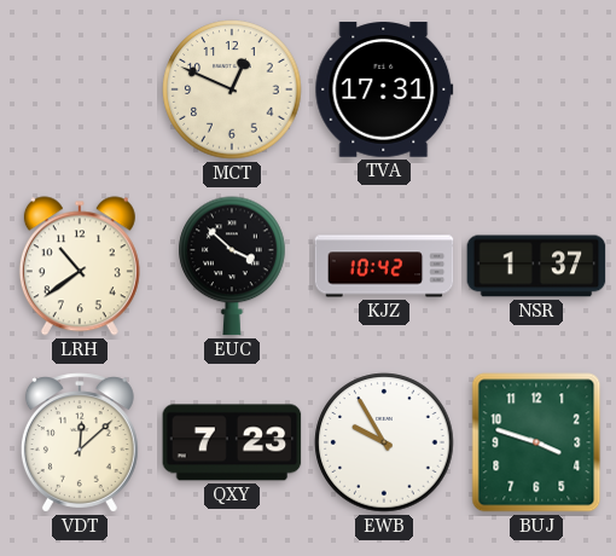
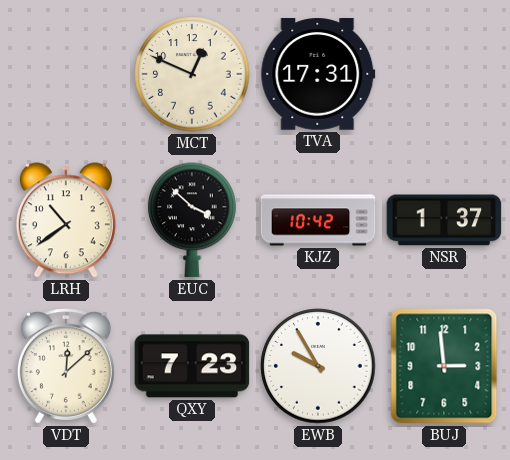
BUJ: 3:48 -> 2:59 (444, 366)
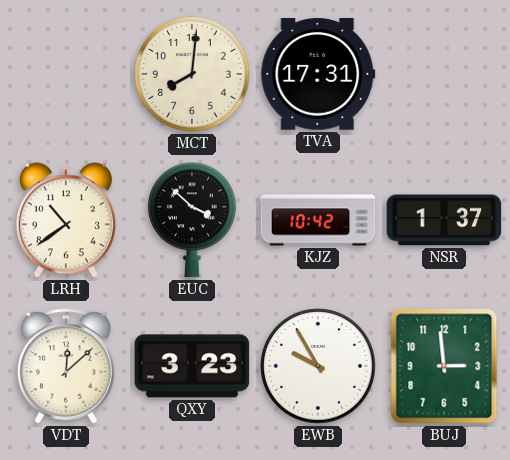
MCT: 12:49 -> 8:01 (192, 74)
QXY: 7:23 -> 3:23 (192, 366)
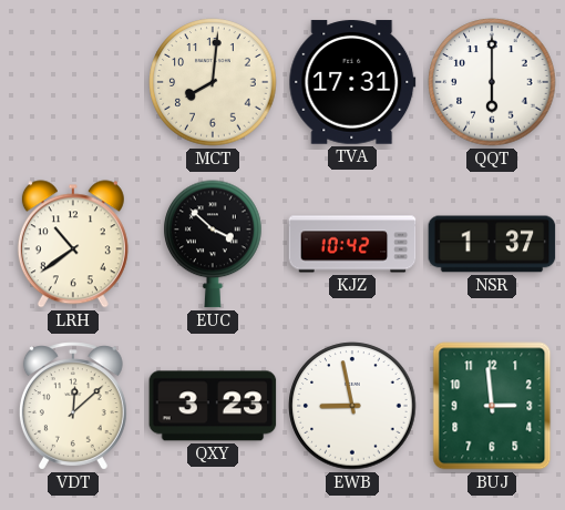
QQT: none -> 6:00 (492, 82)
EWB: 9:55 -> 8:58 (352, 406)
